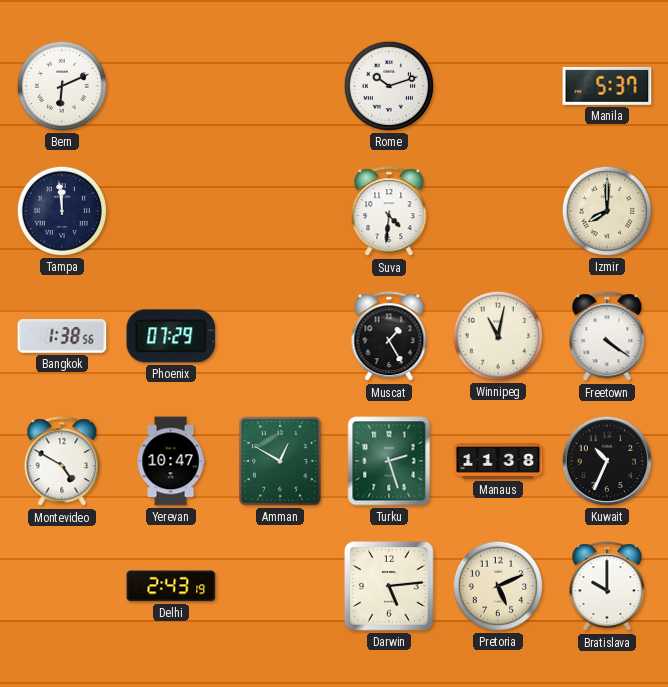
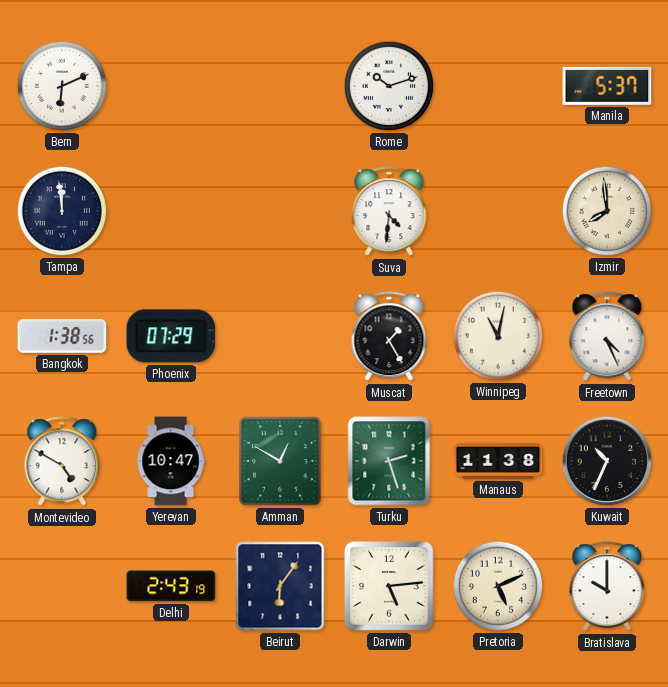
Izmir: 8:00 -> 7:59 (607, 211)
Freetown: 4:21 -> 4:26 (607, 337)
Beirut: none -> 6:06 (280, 586)
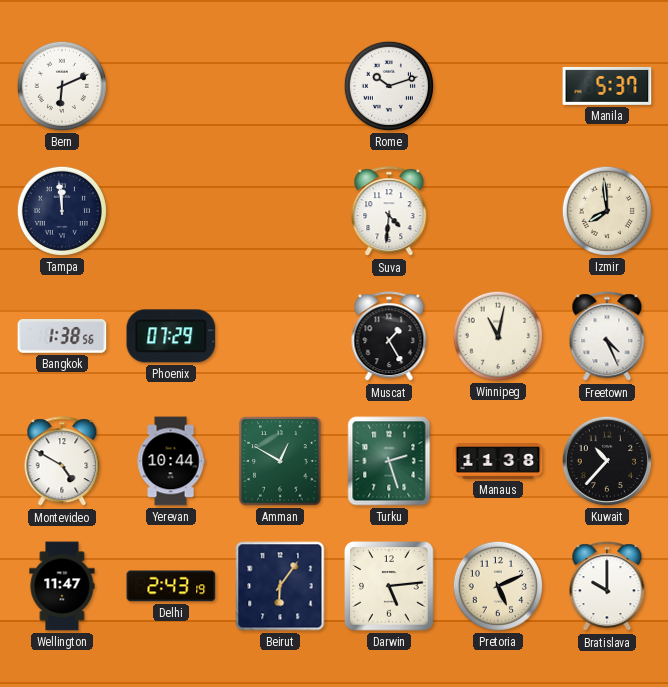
Yerevan: 10:47 -> 10:44 (171, 461)
Kuwait: 10:34 -> 10:37 (607, 461)
Wellington: none -> 11:47 (62, 586)
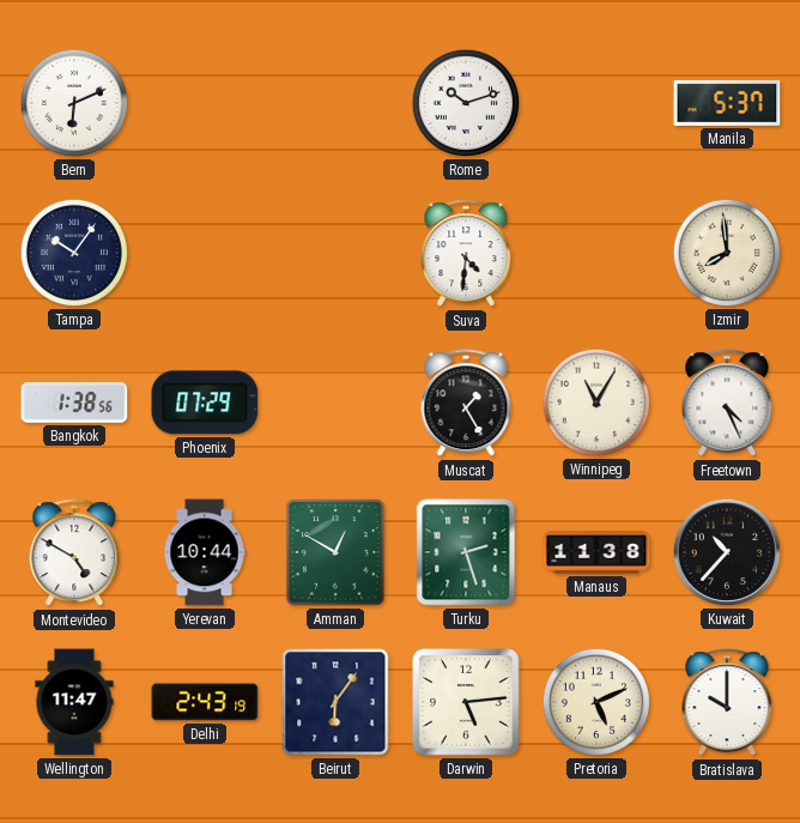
Tampa: 11:59 -> 10:06 (74, 253)
Winnipeg: 11:02 -> 11:05 (596, 403)
